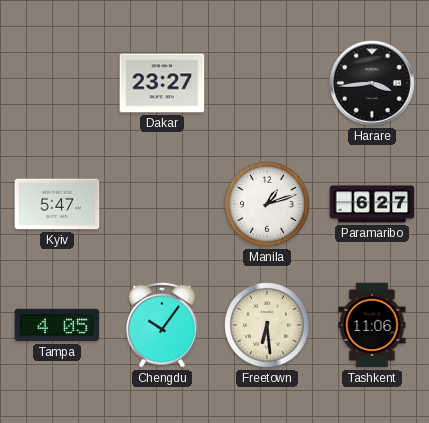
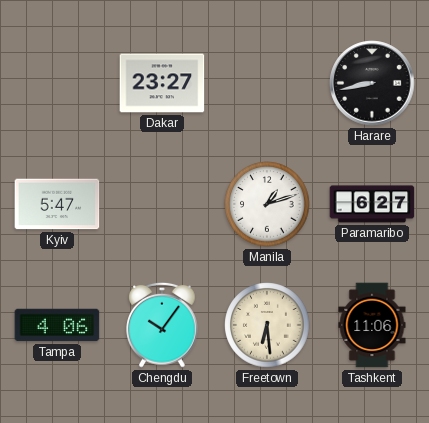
Harare: 3:44 -> 8:43 (372, 83)
Tampa: 4:05 -> 4:06 (57, 325)
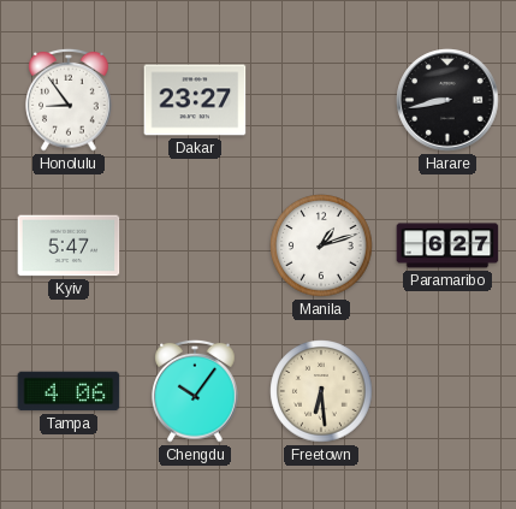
Honolulu: none -> 8:54 (69, 100)
Tashkent: 11:06 -> none (372, 325)
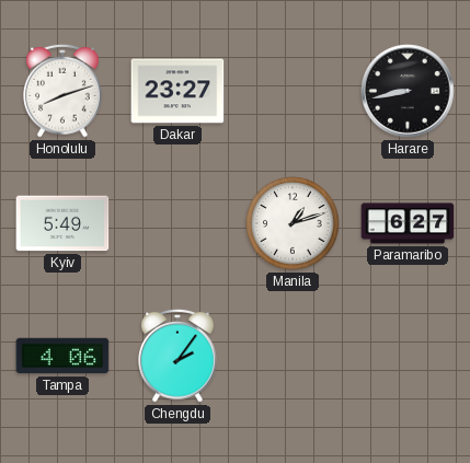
Honolulu: 8:54 -> 8:12 (62, 91)
Kyiv: 5:47 -> 5:49 (62, 223)
Chengdu: 10:06 -> 2:06 (177, 356)
Freetown: 6:29 -> none (321, 391)
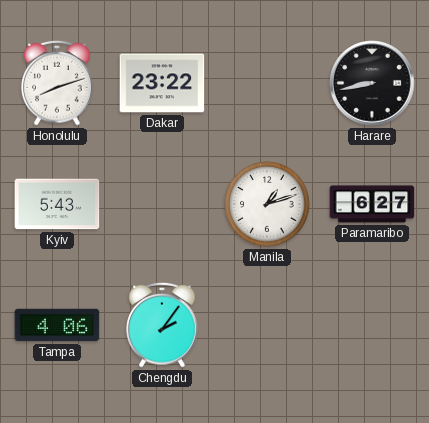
Dakar: 23:27 -> 23:22 (162, 83)
Kyiv: 5:49 -> 5:43 (57, 204)
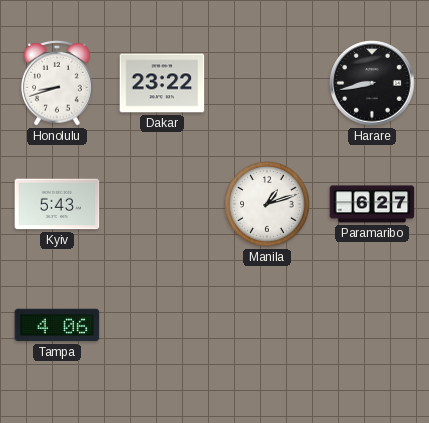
Honolulu: 8:12 -> 8:42 (57, 83)
Chengdu: 2:06 -> none (162, 325)
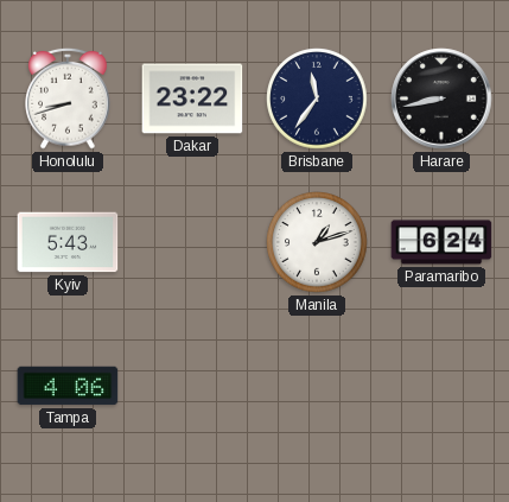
Brisbane: none -> 11:36 (317, 99)
Paramaribo: 6:27 -> 6:24 (441, 242)
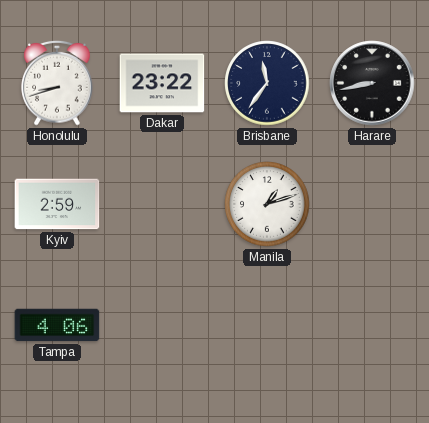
Kyiv: 5:43 -> 2:59 (57, 204)
Paramaribo: 6:24 -> none (441, 242)
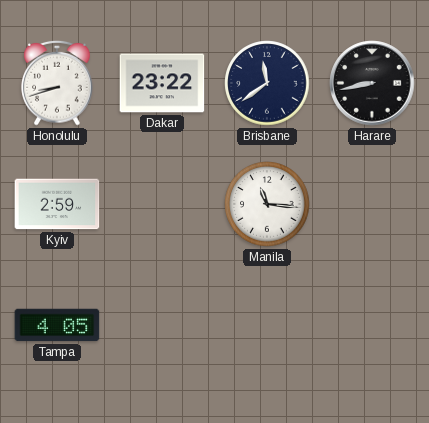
Brisbane: 11:36 -> 11:39 (267, 83)
Manila: 1:12 -> 11:16 (267, 204)
Tampa: 4:06 -> 4:05 (57, 325)
